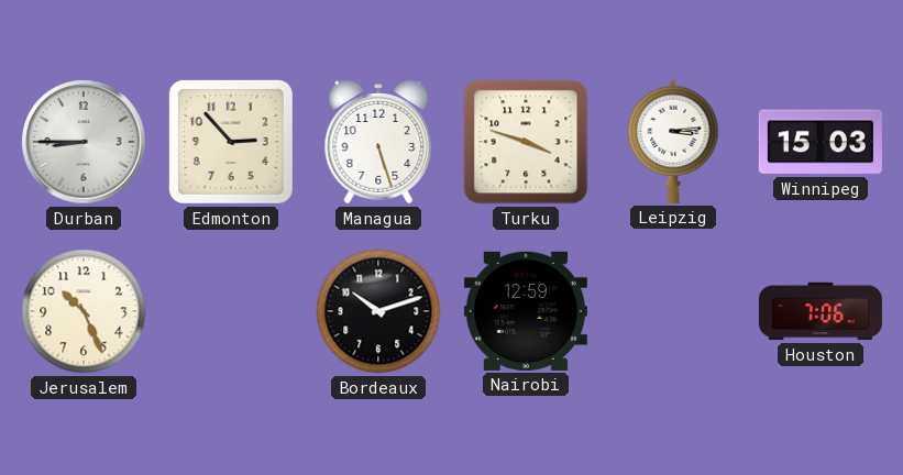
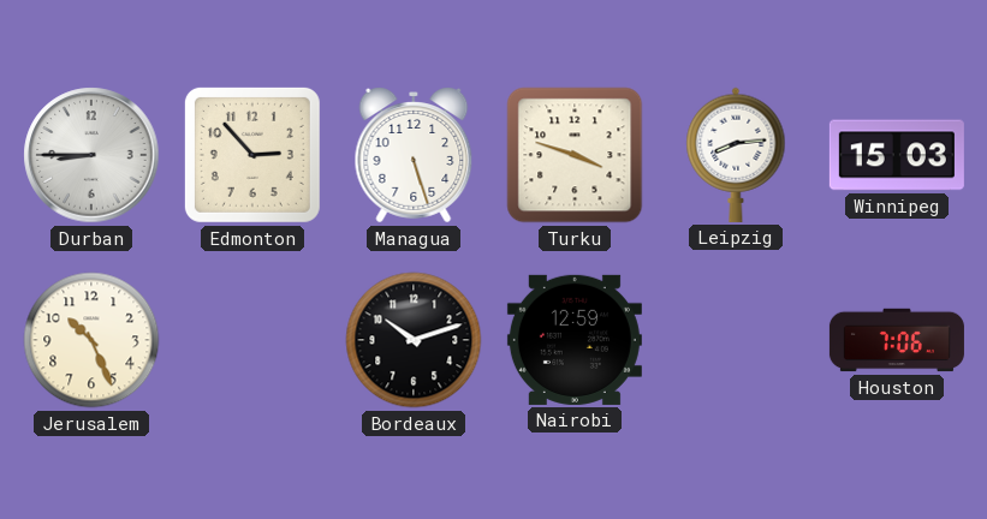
Leipzig: 3:14 -> 8:14 (736, 155)
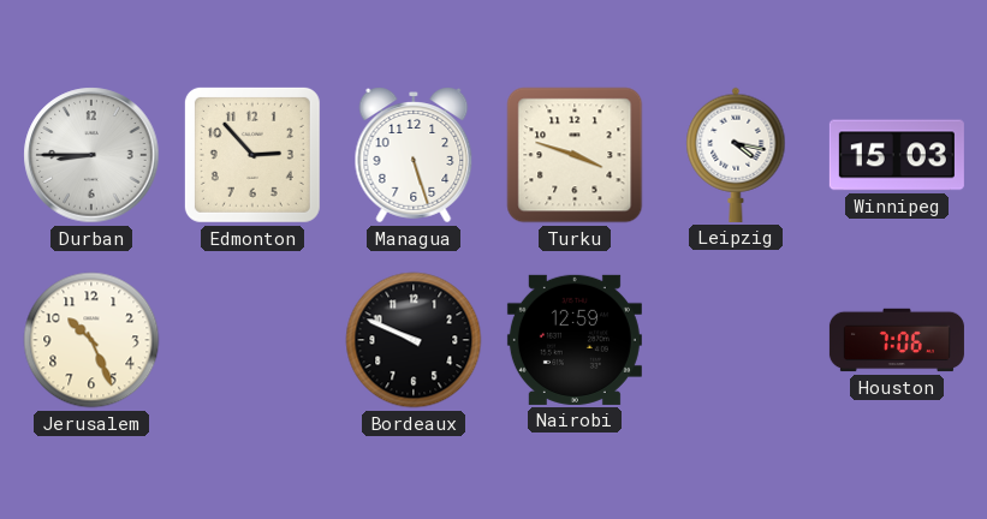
Leipzig: 8:14 -> 4:17 (736, 155)
Bordeaux: 10:12 -> 9:49 (414, 340)
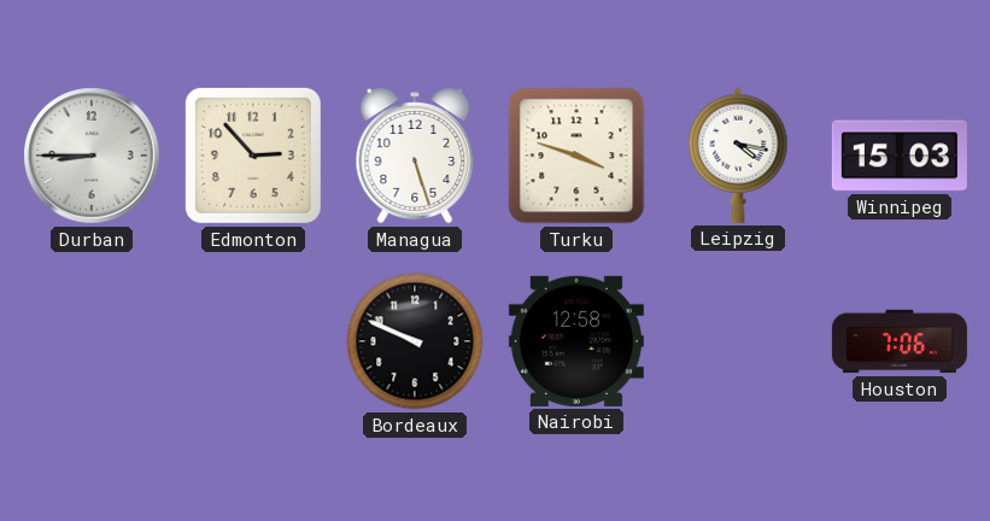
Jerusalem: 10:26 -> none (91, 340)
Nairobi: 12:59 -> 12:58 (576, 341)
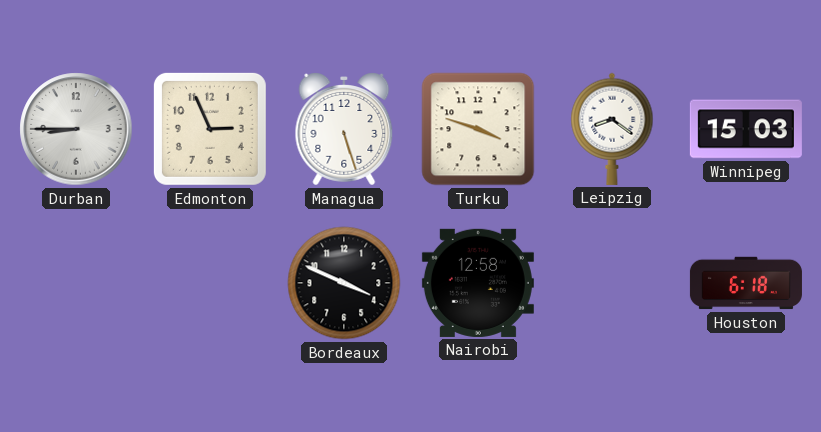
Edmonton: 2:53 -> 2:56 (210, 129)
Leipzig: 4:17 -> 8:21 (612, 129)
Bordeaux: 9:49 -> 3:49 (344, 283)
Houston: 7:06 -> 6:18 (746, 283)
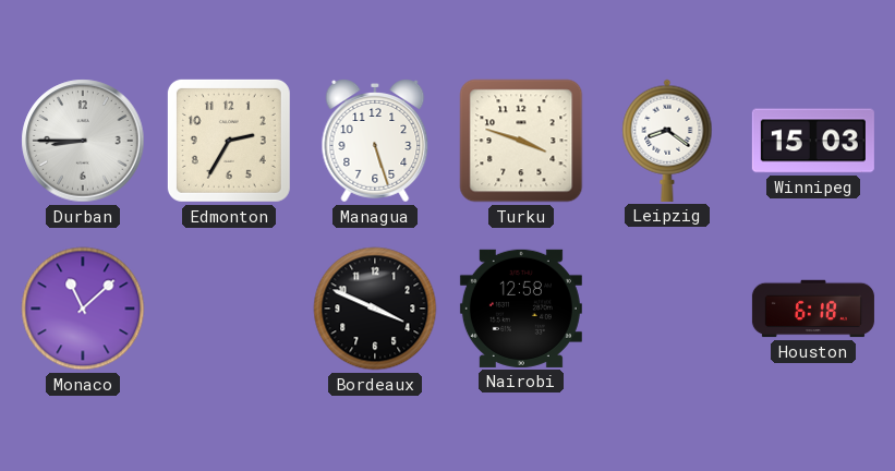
Edmonton: 2:56 -> 2:35 (229, 141)
Monaco: none -> 11:08 (83, 309)
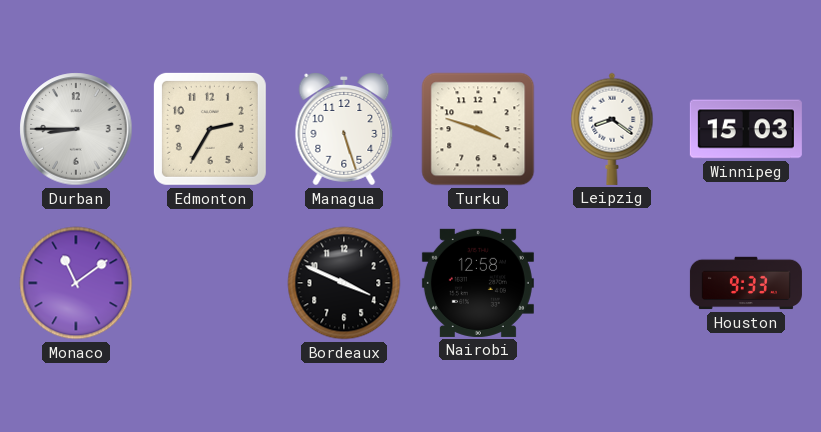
Monaco: 11:08 -> 11:09 (76, 283)
Houston: 6:18 -> 9:33 (746, 283)
